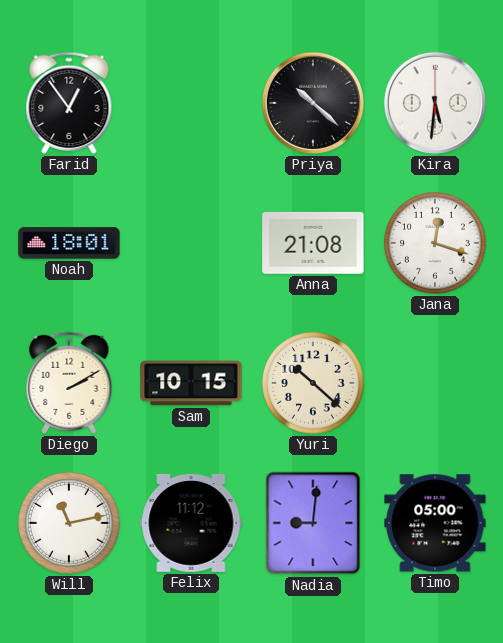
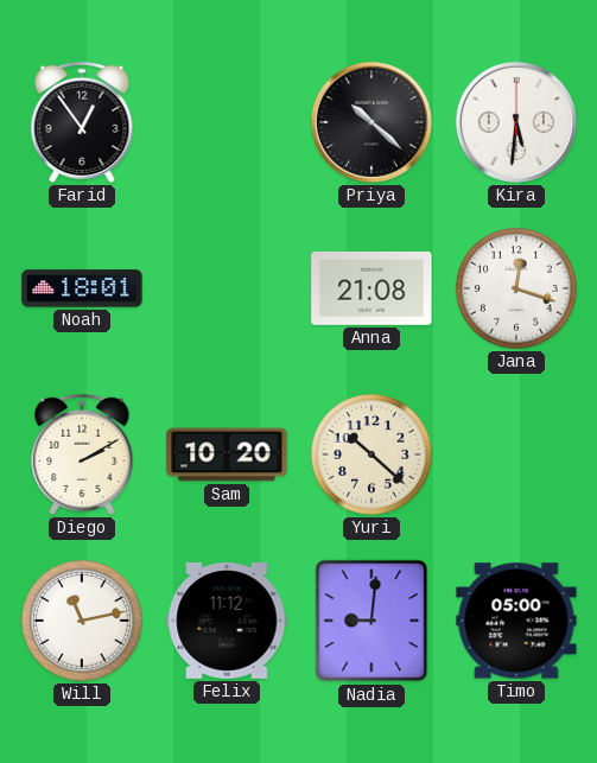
Sam: 10:15 -> 10:20 (227, 454)
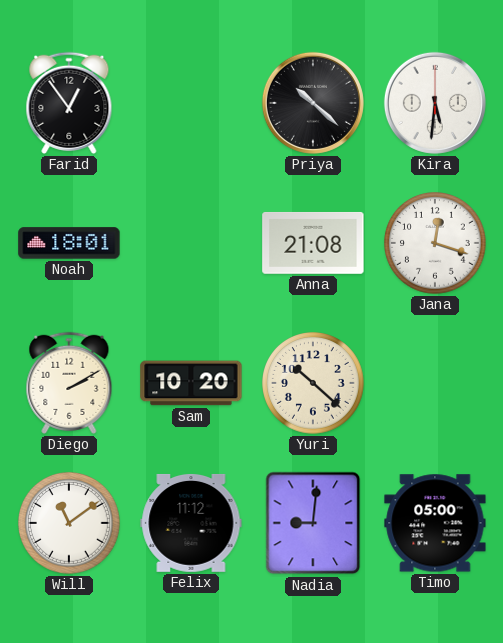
Will: 11:13 -> 11:09 (70, 524)
